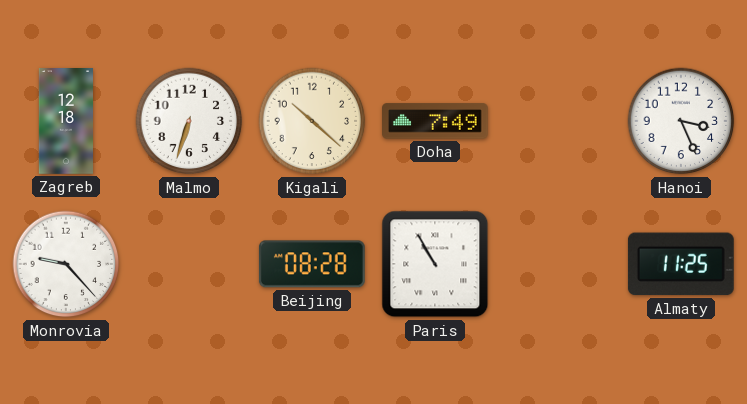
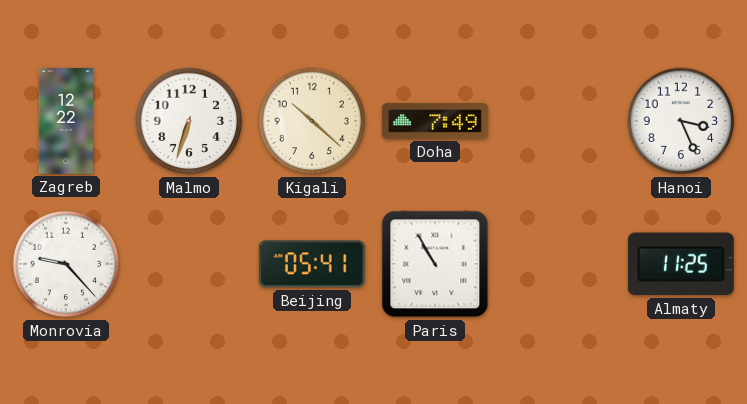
Zagreb: 12:18 -> 12:22 (65, 122)
Beijing: 08:28 -> 05:41 (312, 264)
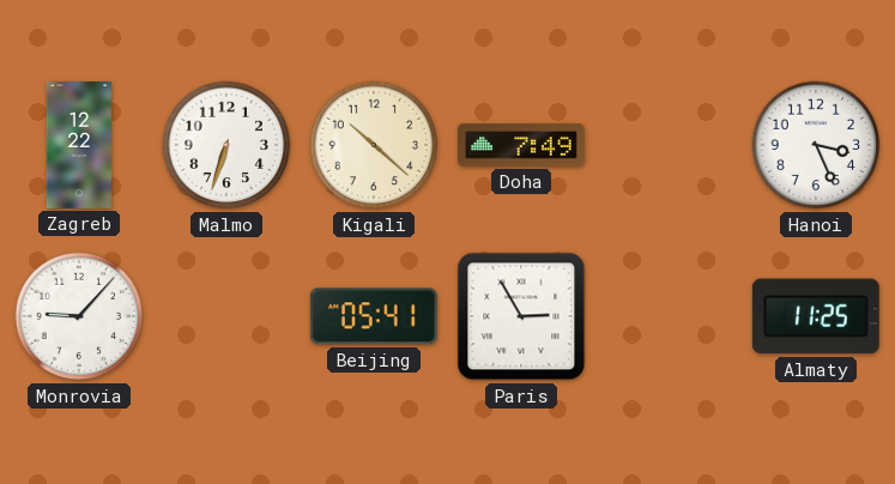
Monrovia: 9:23 -> 9:07 (79, 316)
Paris: 10:55 -> 2:55 (521, 316)
